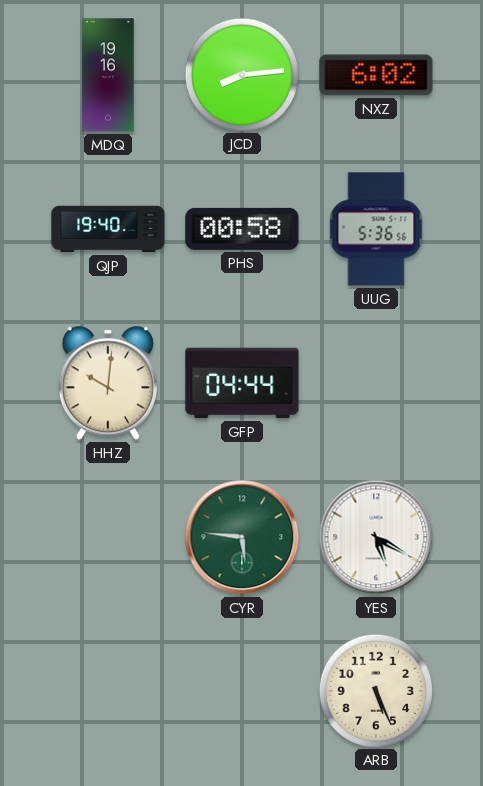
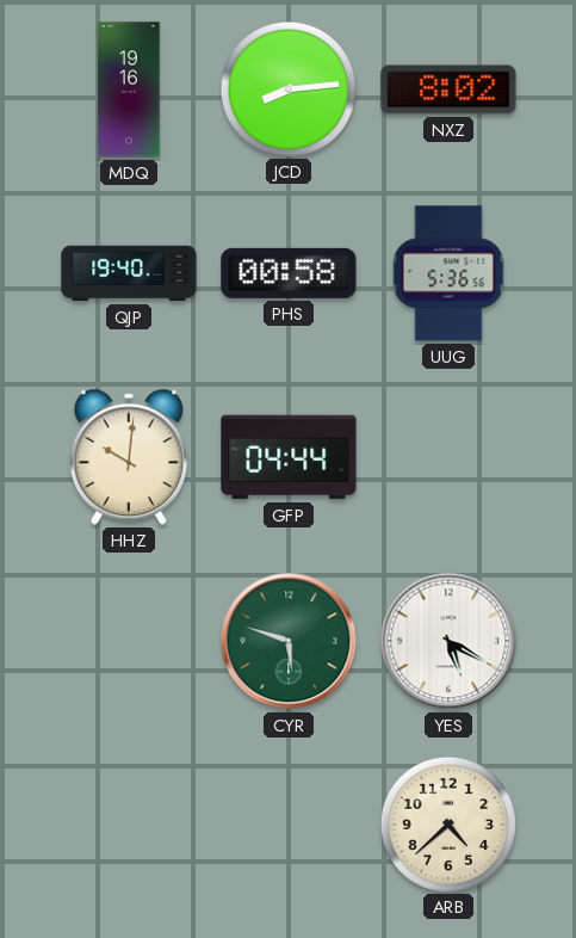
NXZ: 6:02 -> 8:02 (448, 90)
CYR: 5:46 -> 5:48 (289, 641)
ARB: 5:26 -> 4:38 (447, 823)
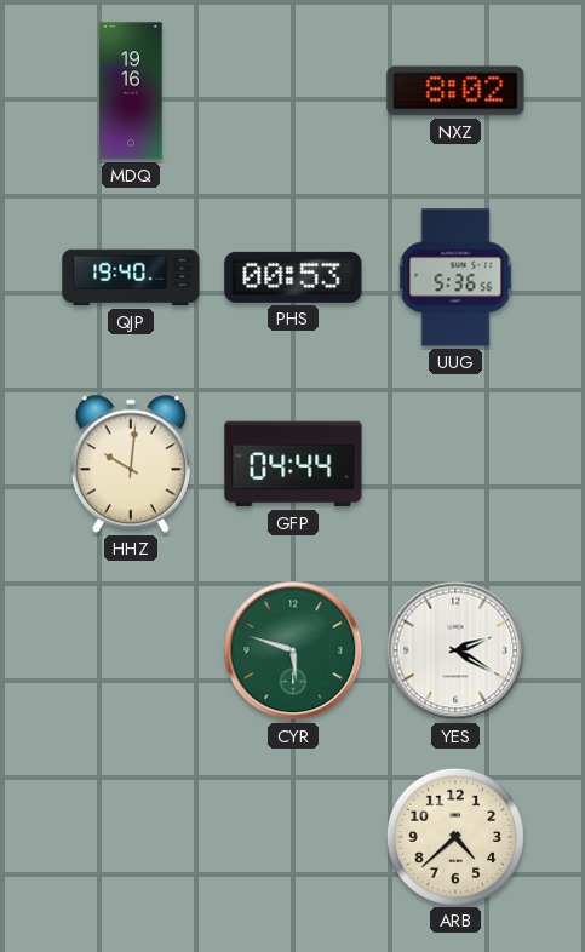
JCD: 8:14 -> none (287, 88)
PHS: 00:58 -> 00:53 (293, 277)
YES: 5:20 -> 2:20 (455, 650)
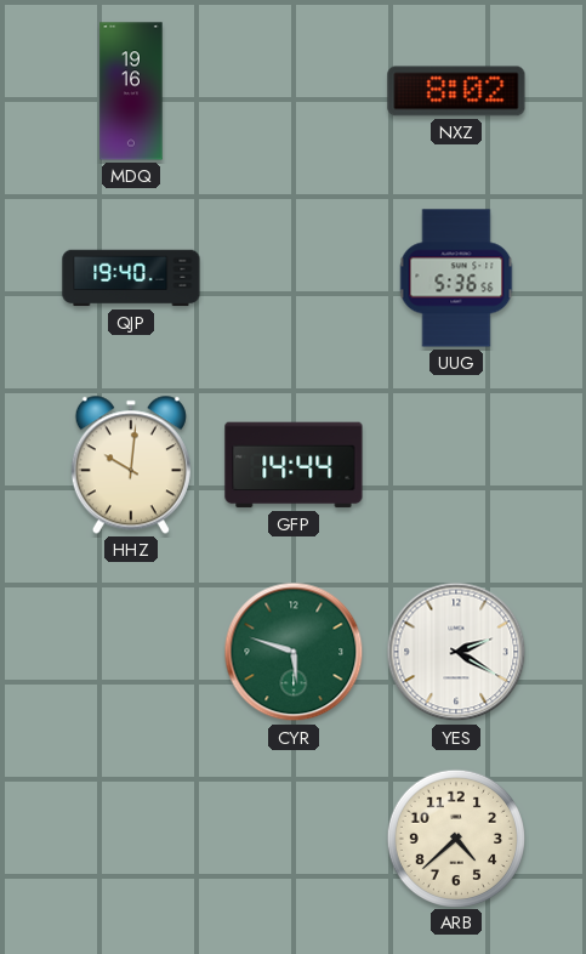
PHS: 00:53 -> none (293, 277)
GFP: 04:44 -> 14:44 (294, 465)
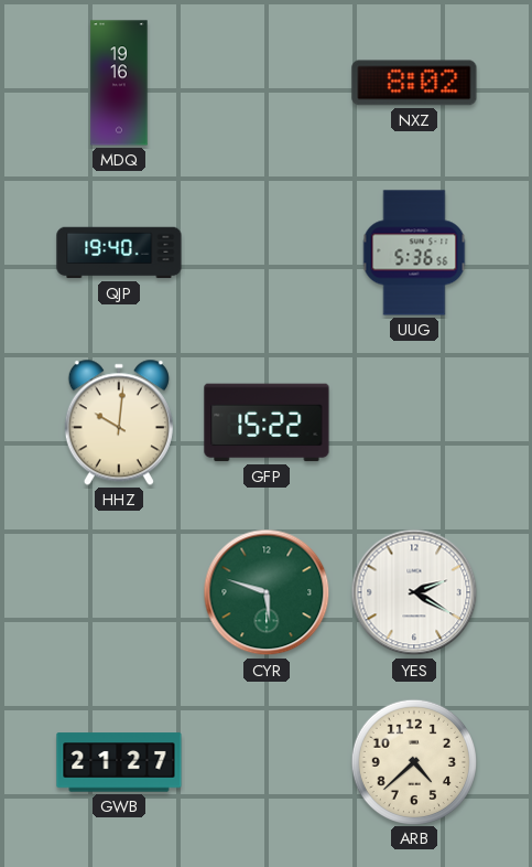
GFP: 14:44 -> 15:22 (267, 422)
GWB: none -> 21:27 (119, 762)
